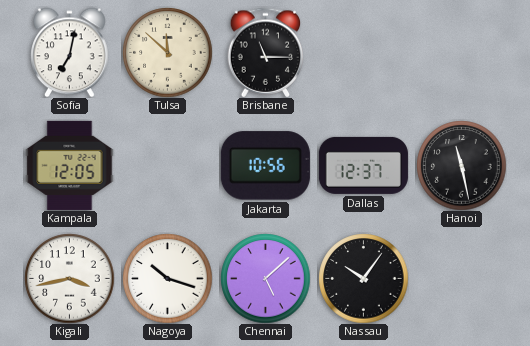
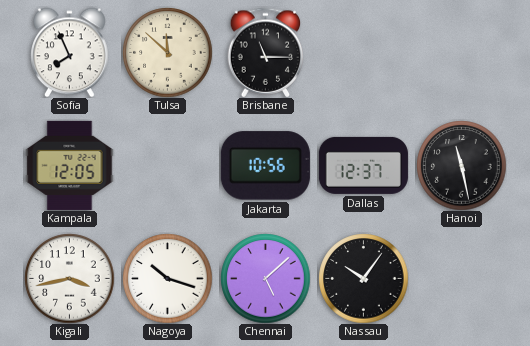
Sofia: 7:02 -> 7:56 (70, 52)
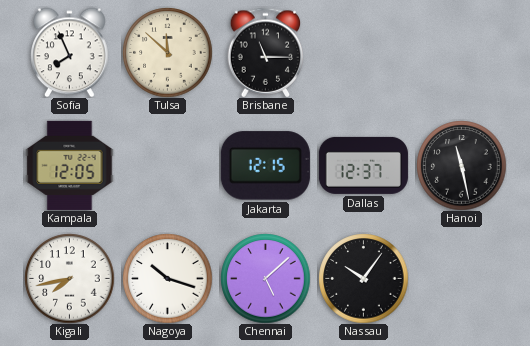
Jakarta: 10:56 -> 12:15 (265, 166)
Kigali: 3:43 -> 7:43 (69, 278)
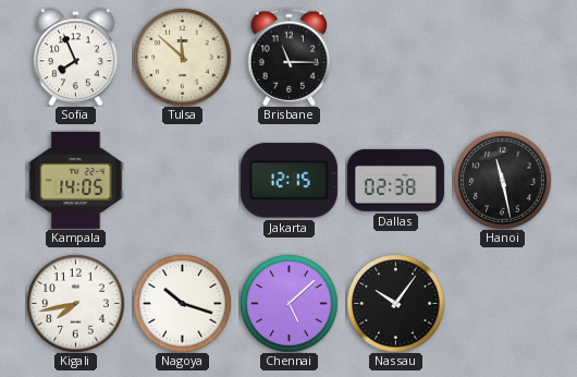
Kampala: 12:05 -> 14:05 (76, 180)
Dallas: 12:37 -> 02:38 (395, 180)
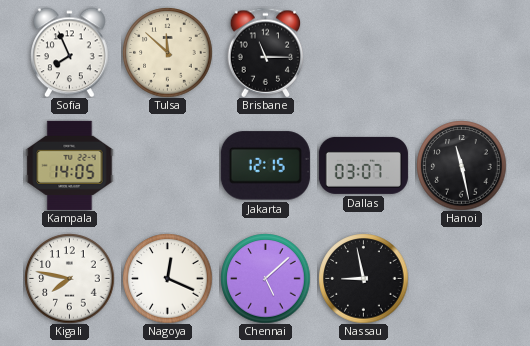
Dallas: 02:38 -> 03:07 (363, 165)
Kigali: 7:43 -> 7:47 (69, 278)
Nagoya: 10:18 -> 12:19 (167, 278)
Nassau: 10:06 -> 8:58 (363, 278)
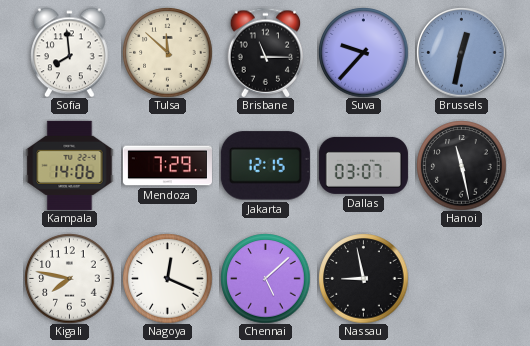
Sofia: 7:56 -> 7:59 (70, 52)
Suva: none -> 9:37 (363, 52)
Brussels: none -> 12:32 (461, 52)
Kampala: 14:05 -> 14:06 (70, 165)
Mendoza: none -> 7:29 (167, 166)
